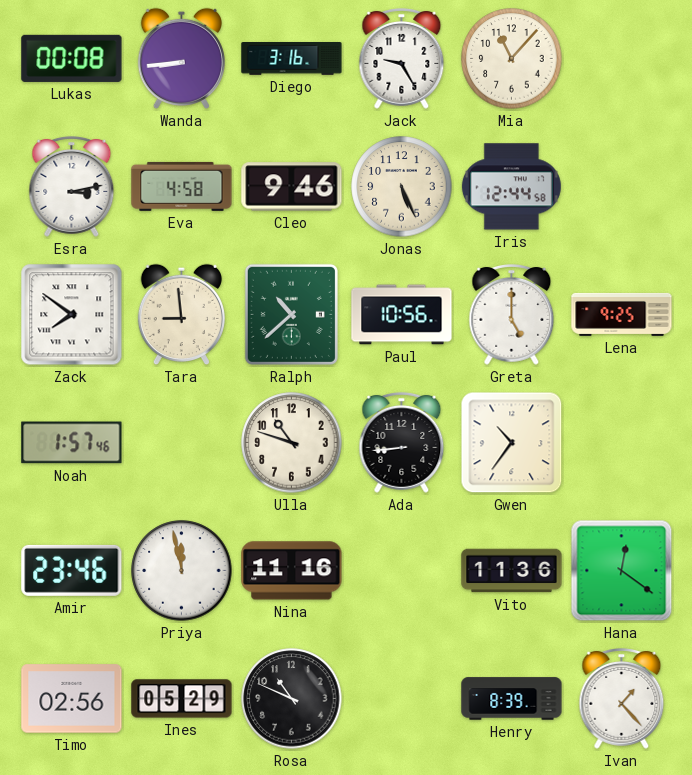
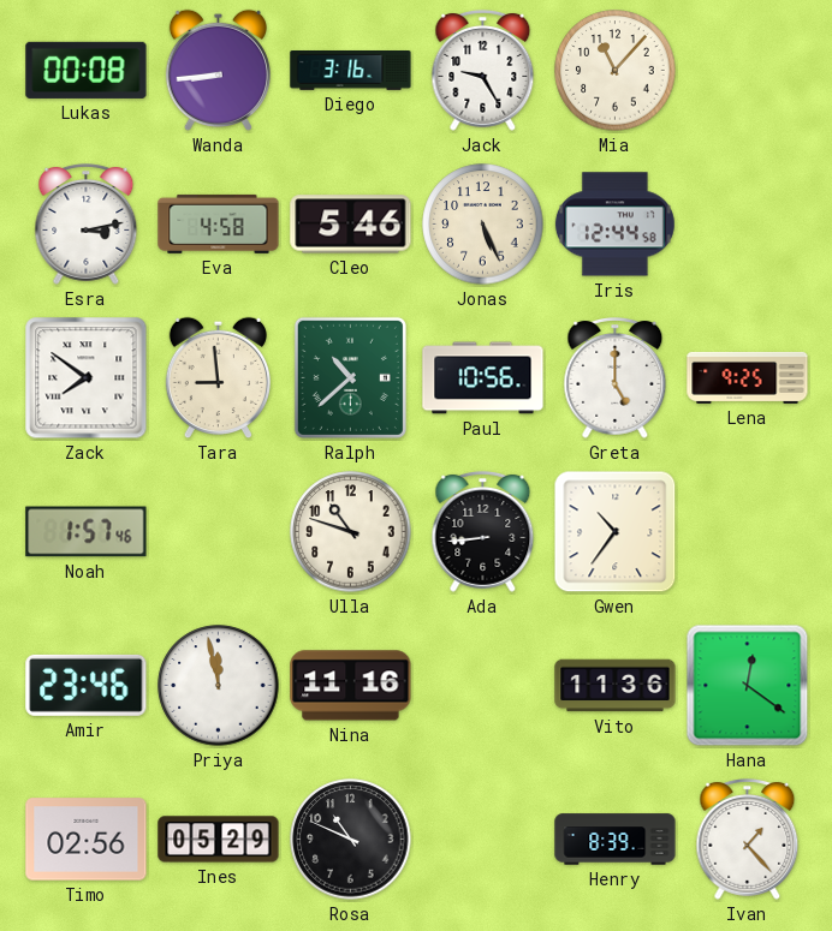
Cleo: 9:46 -> 5:46 (351, 225)
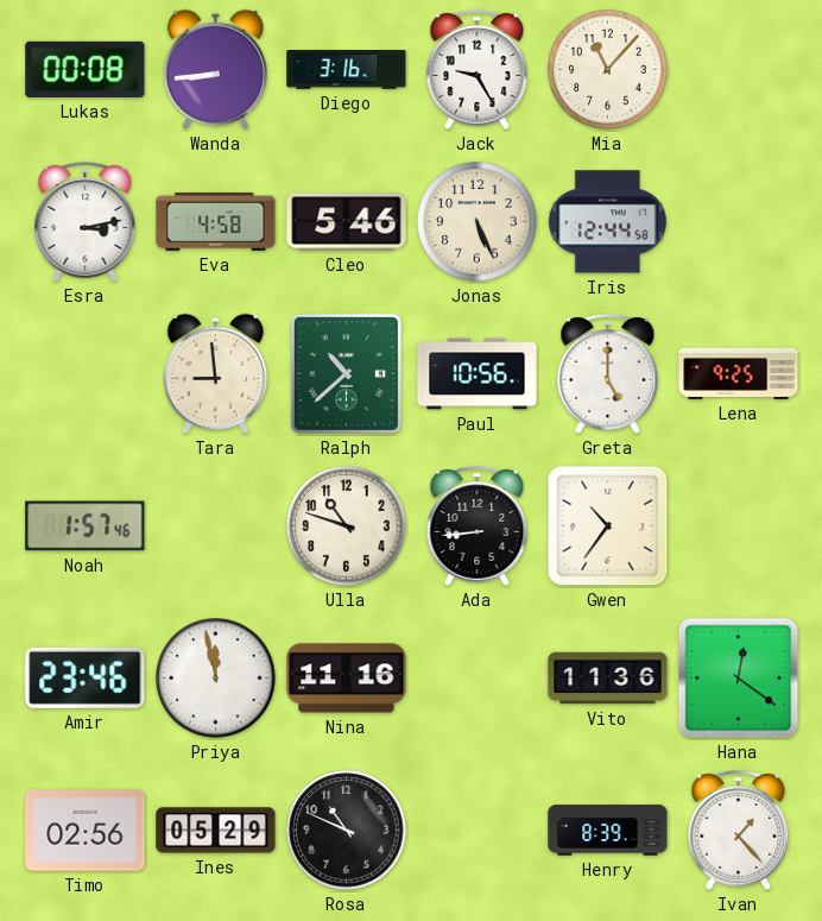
Zack: 7:51 -> none (87, 378)
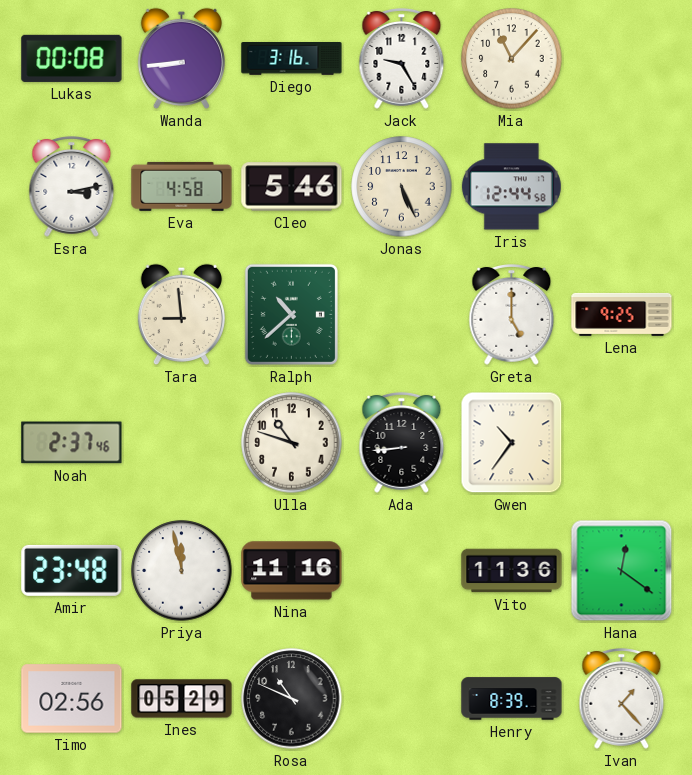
Paul: 10:56 -> none (478, 374)
Noah: 1:57 -> 2:37 (72, 443)
Amir: 23:46 -> 23:48 (72, 570)
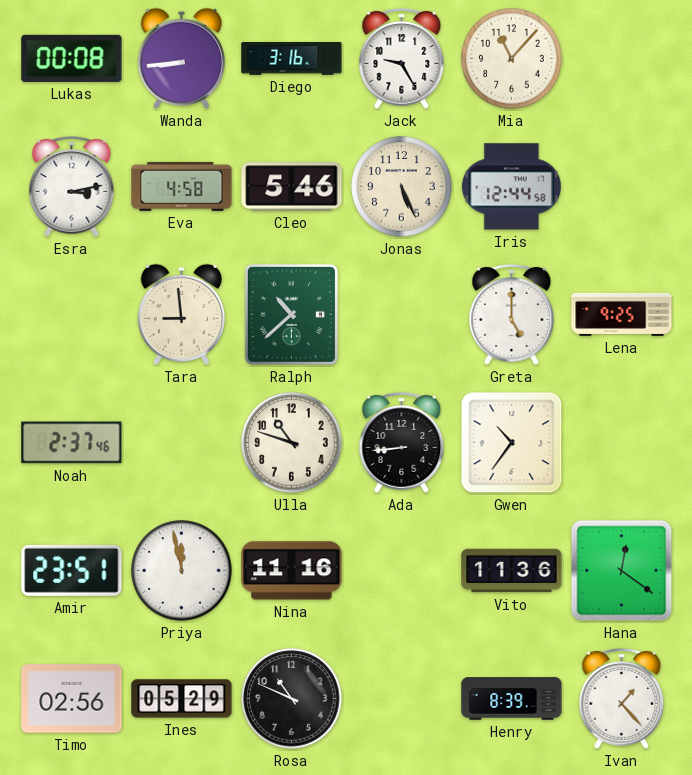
Amir: 23:48 -> 23:51 (72, 570)
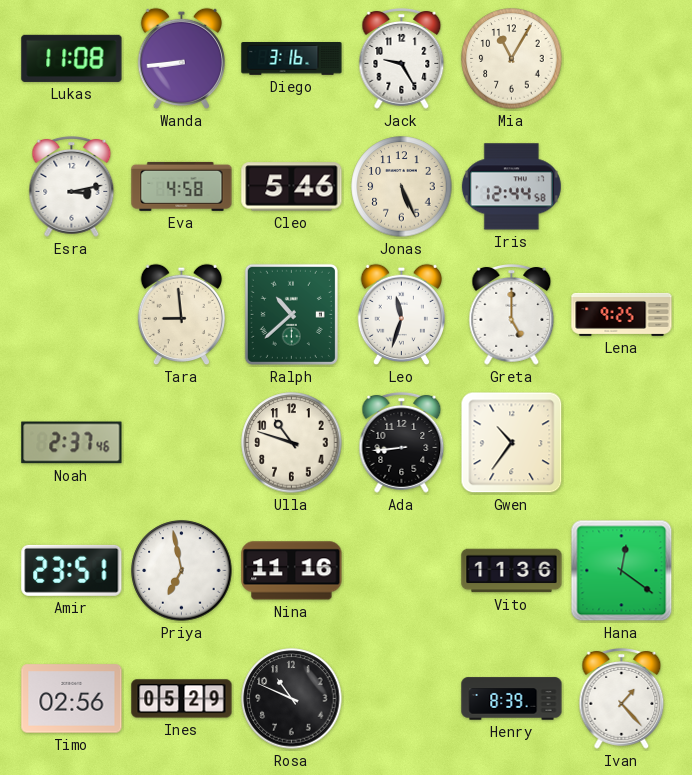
Lukas: 00:08 -> 11:08 (72, 58)
Mia: 11:07 -> 11:05 (512, 59)
Leo: none -> 11:33 (401, 315)
Priya: 11:58 -> 6:58 (182, 571)
